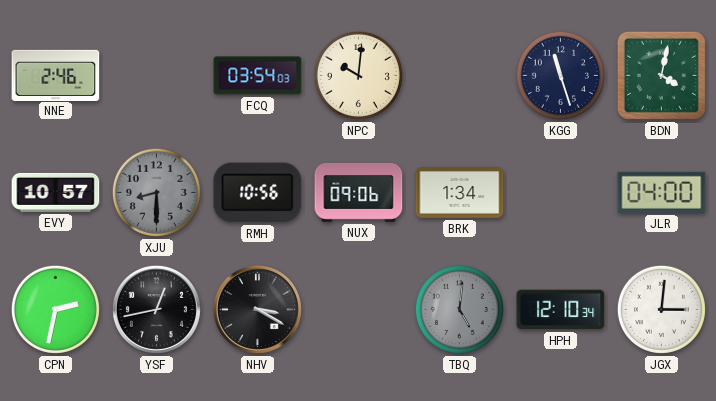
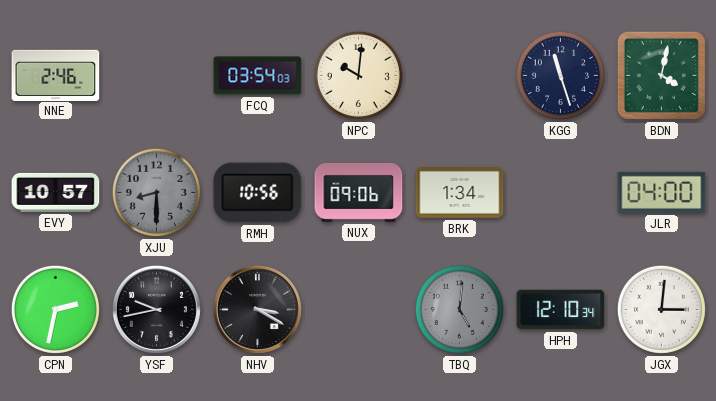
YSF: 12:43 -> 9:43 (156, 309)
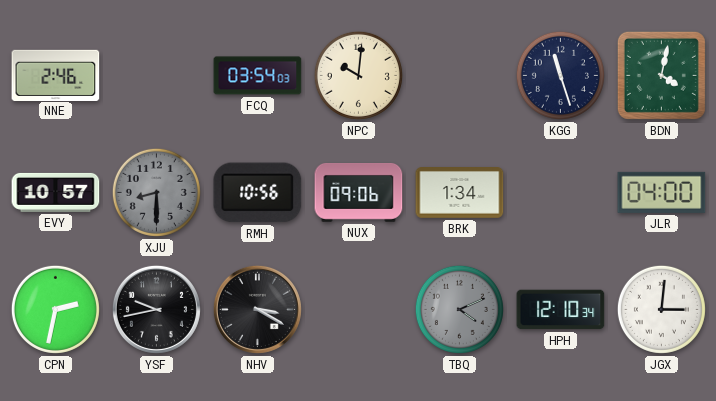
TBQ: 5:01 -> 4:11 (459, 309)
